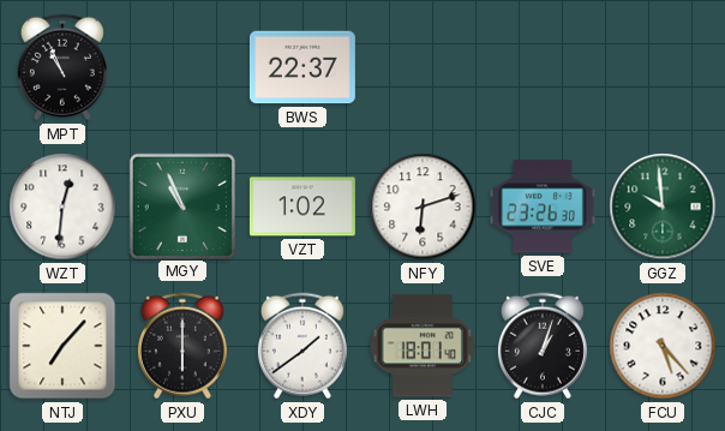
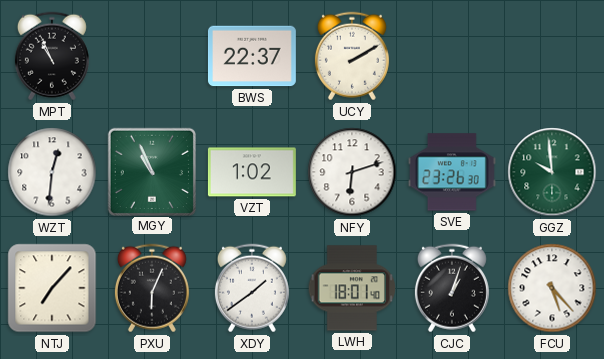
UCY: none -> 2:10 (352, 56)
PXU: 6:00 -> 6:04 (152, 288)
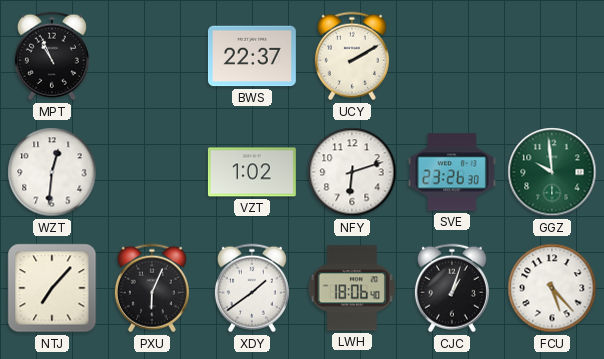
MGY: 10:56 -> none (151, 171)
LWH: 18:01 -> 18:06 (352, 288)
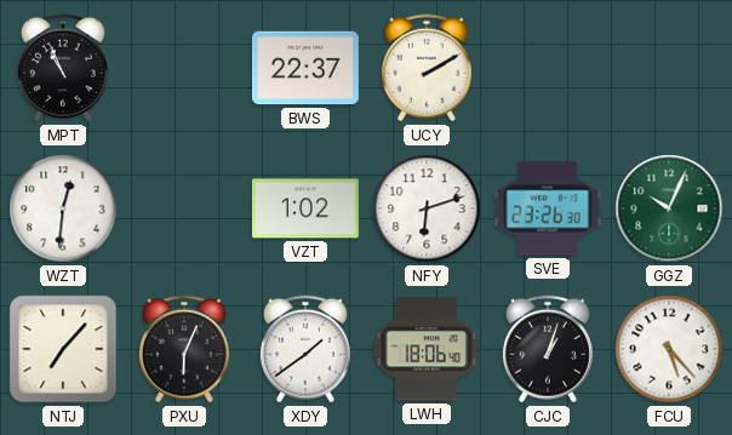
GGZ: 9:59 -> 10:04 (669, 208)
